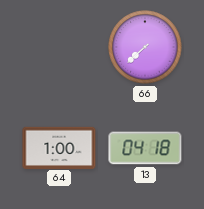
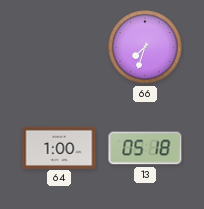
66: 7:38 -> 7:33 (145, 47)
13: 04:18 -> 05:18 (145, 148)
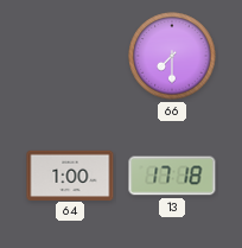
66: 7:33 -> 7:30 (172, 56)
13: 05:18 -> 17:18 (172, 176)
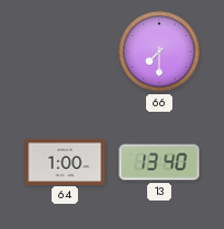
13: 17:18 -> 13:40 (159, 162)
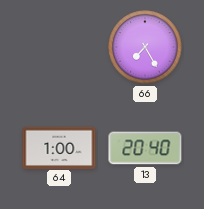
66: 7:30 -> 7:25 (145, 47)
13: 13:40 -> 20:40 (145, 148)
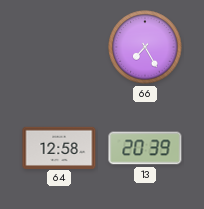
64: 1:00 -> 12:58 (59, 147)
13: 20:40 -> 20:39 (145, 148)
